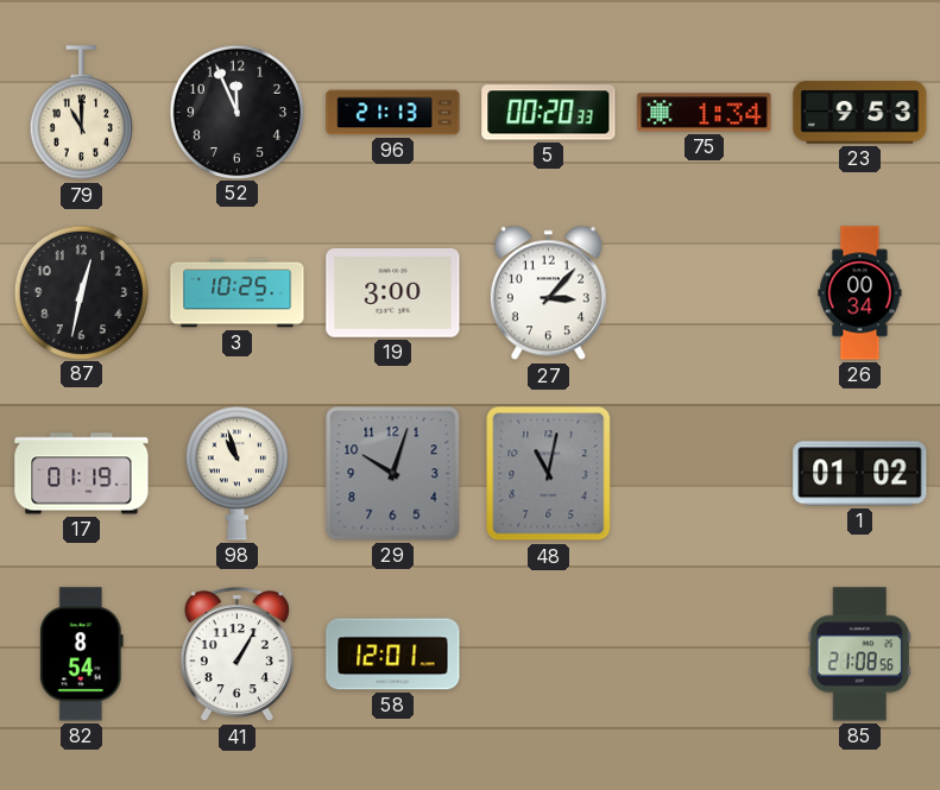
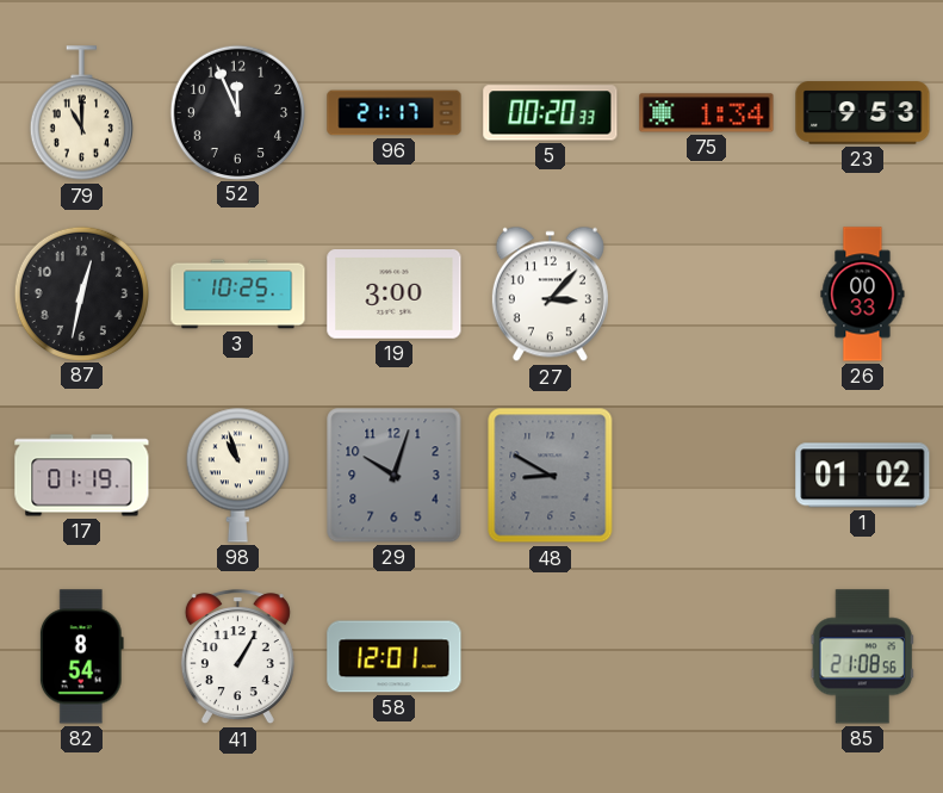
96: 21:13 -> 21:17 (395, 113)
26: 00:34 -> 00:33 (863, 295)
48: 11:02 -> 8:50 (551, 476)
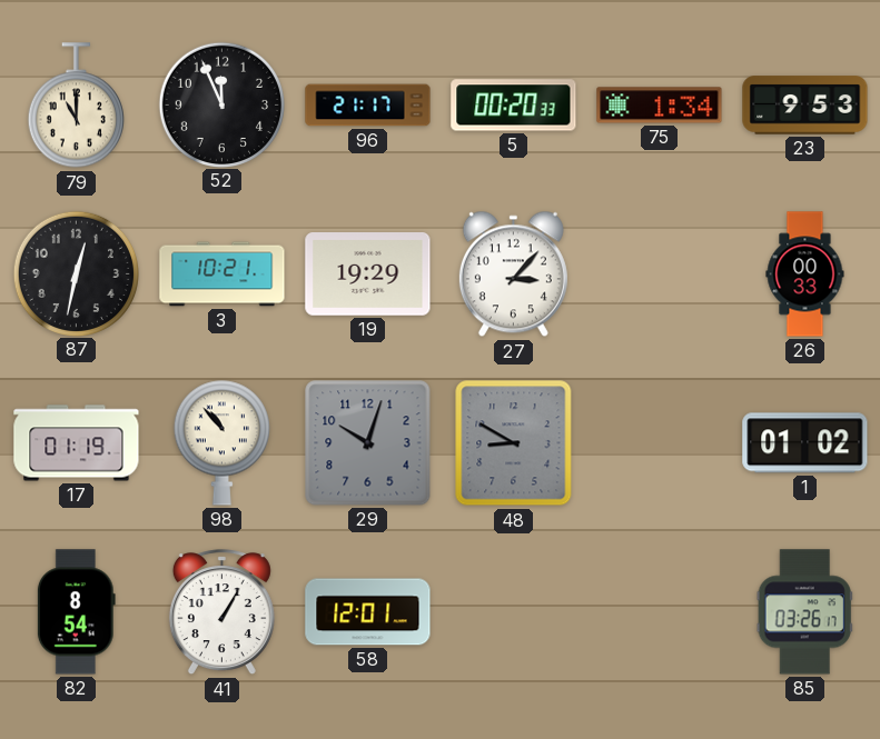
3: 10:25 -> 10:21 (223, 274)
19: 3:00 -> 19:29 (368, 274)
98: 10:57 -> 10:53 (221, 442)
85: 21:08 -> 03:26 (804, 612)
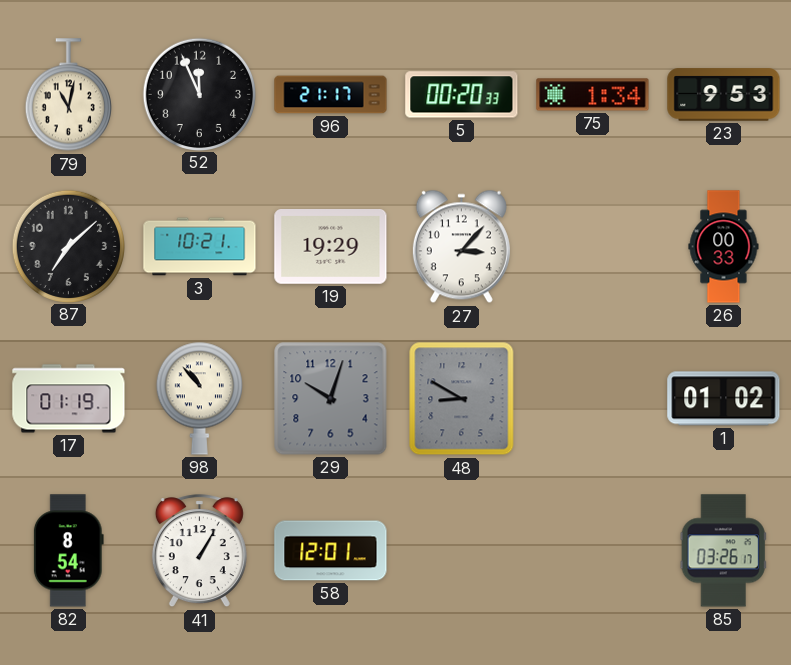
79: 11:00 -> 11:02 (68, 95)
87: 12:32 -> 7:08 (68, 246)
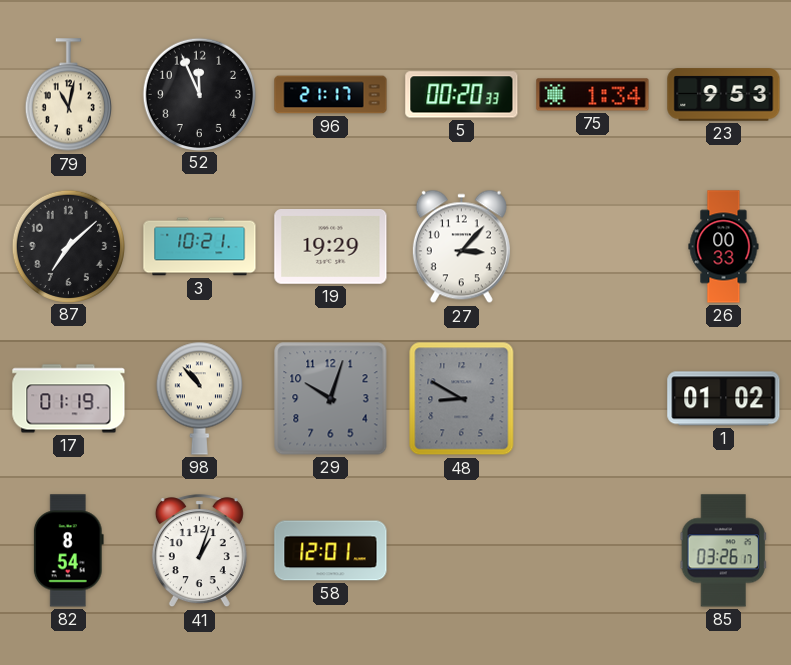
41: 1:05 -> 1:03 (199, 551)
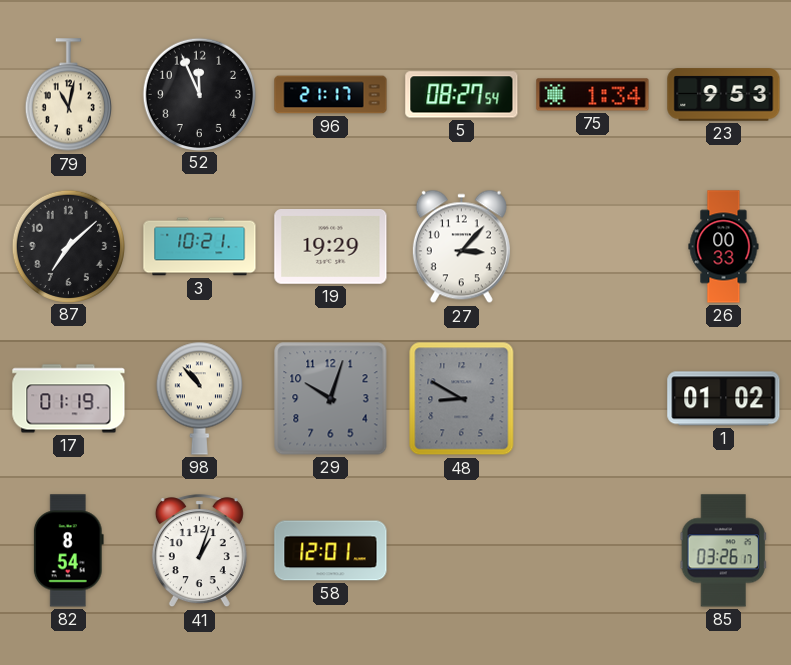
5: 00:20 -> 08:27 (462, 95)
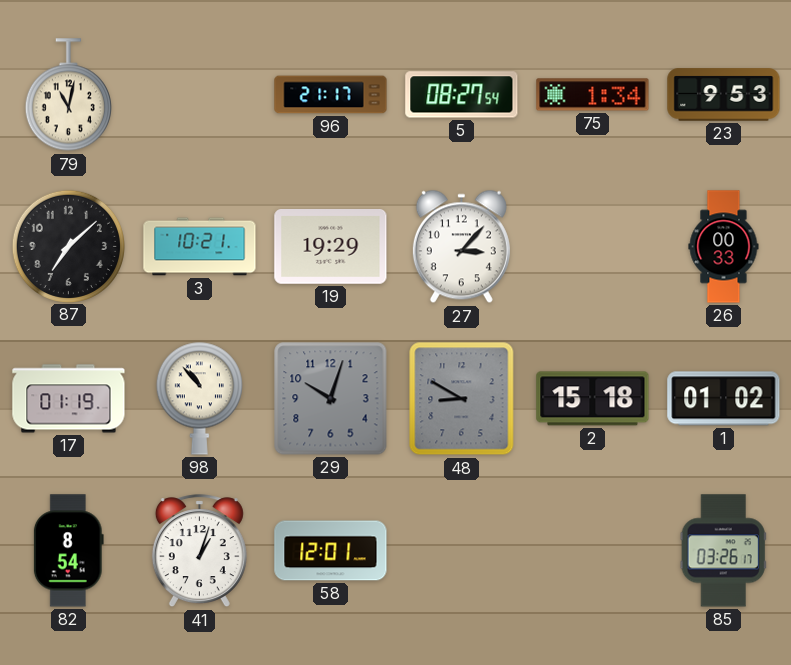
52: 11:56 -> none (199, 94)
2: none -> 15:18 (593, 399)
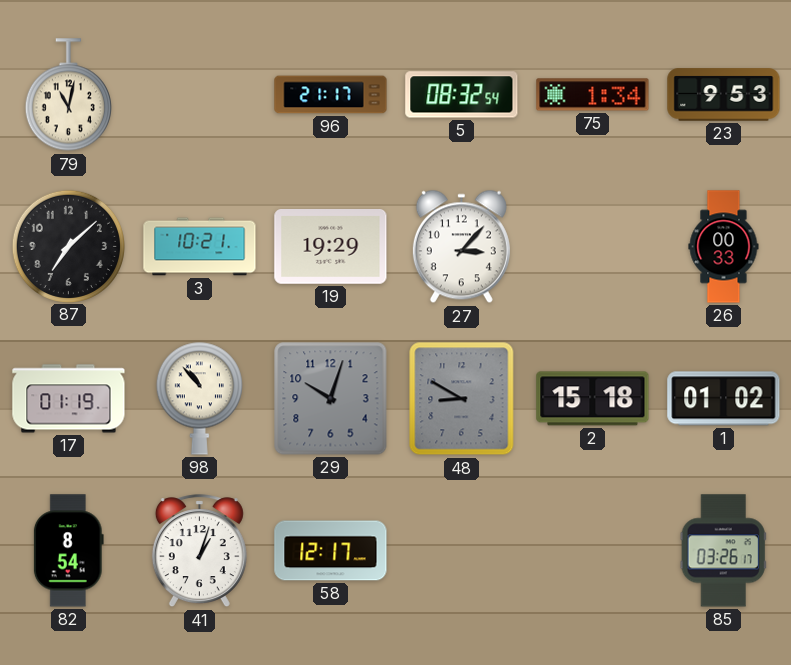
5: 08:27 -> 08:32 (462, 95)
58: 12:01 -> 12:17 (331, 551)
